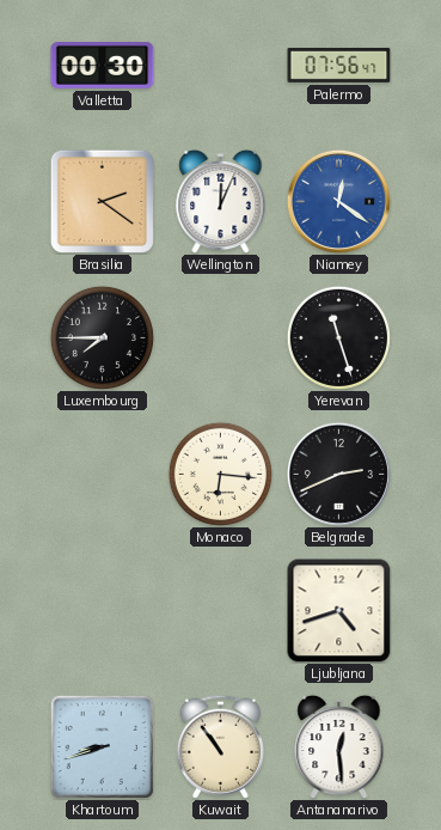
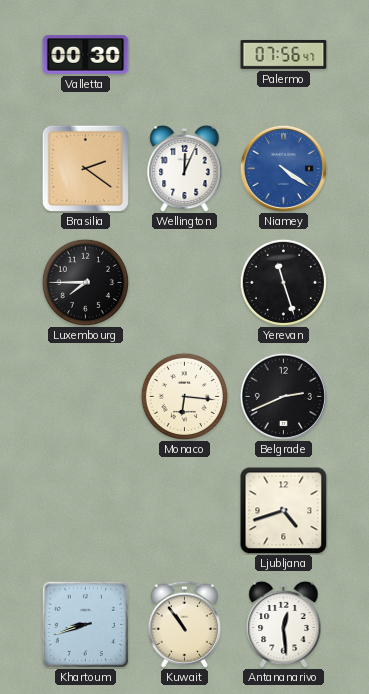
Niamey: 12:21 -> 4:21 (283, 168)
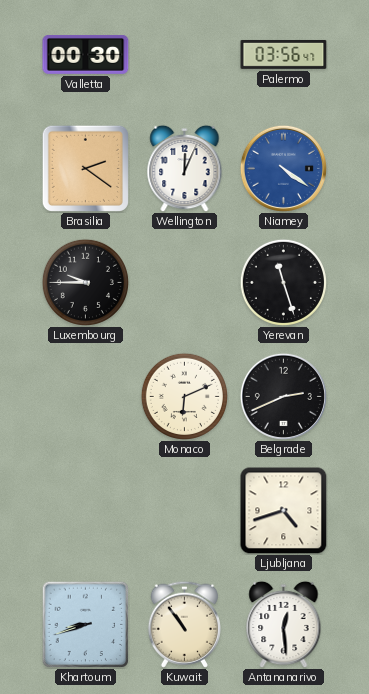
Palermo: 07:56 -> 03:56 (284, 54)
Luxembourg: 7:45 -> 9:45 (85, 282)
Monaco: 6:16 -> 6:11 (184, 396)
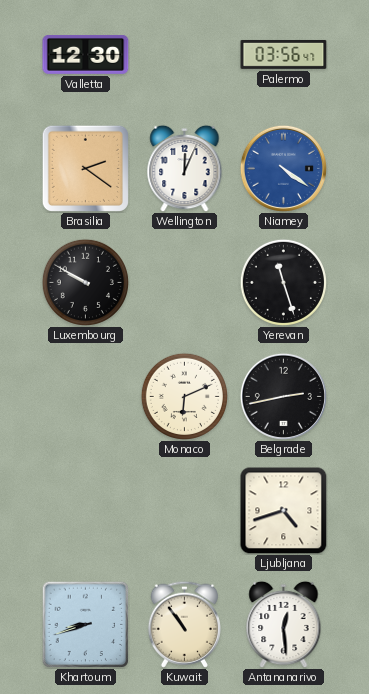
Valletta: 00:30 -> 12:30 (86, 55)
Luxembourg: 9:45 -> 9:50 (85, 282)
Belgrade: 2:41 -> 2:43 (283, 396)
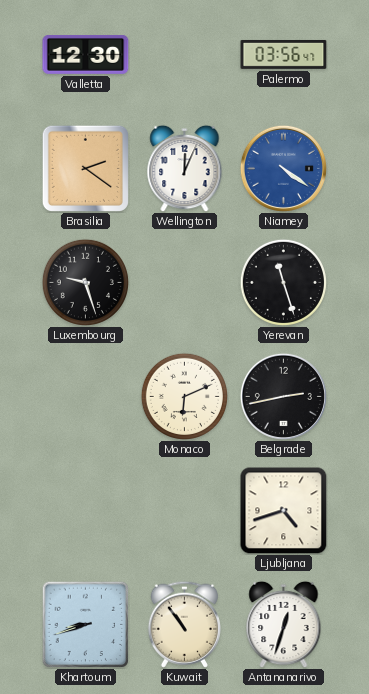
Luxembourg: 9:50 -> 9:27 (85, 282)
Antananarivo: 12:29 -> 12:33 (284, 624)
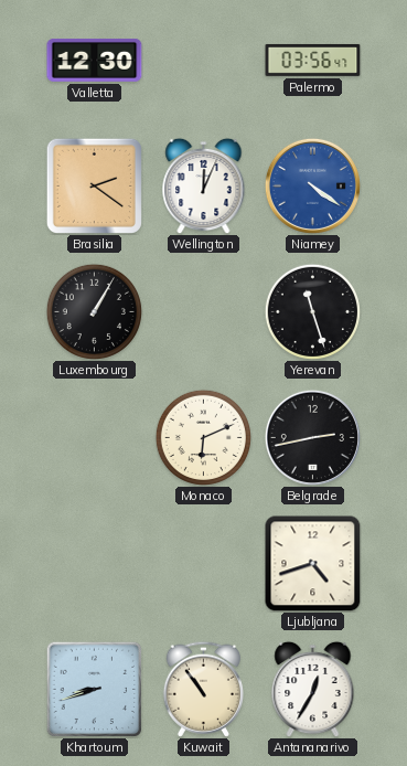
Luxembourg: 9:27 -> 1:05 (94, 311)
Antananarivo: 12:33 -> 12:35 (313, 689)
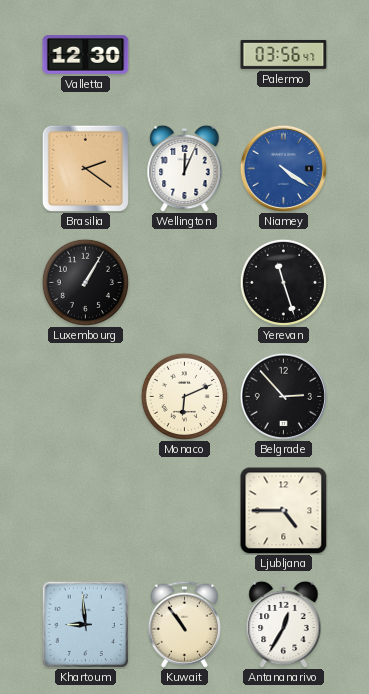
Belgrade: 2:43 -> 2:53 (283, 396)
Ljubljana: 4:42 -> 4:45 (284, 511)
Khartoum: 8:42 -> 8:59 (85, 624)
